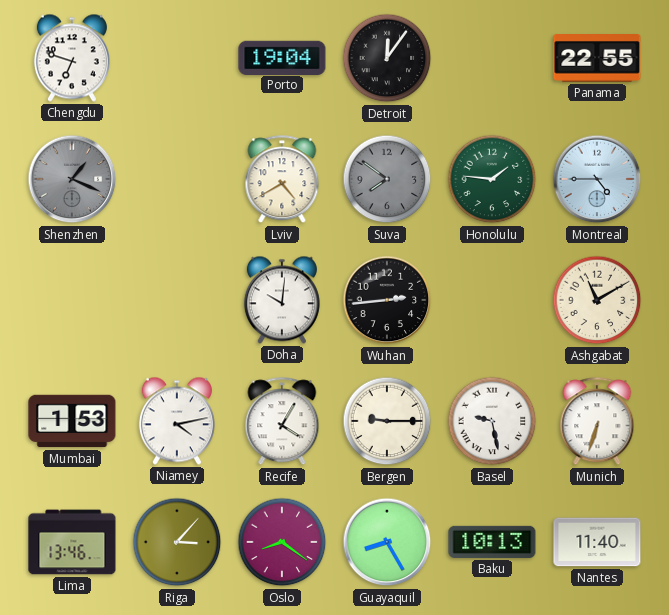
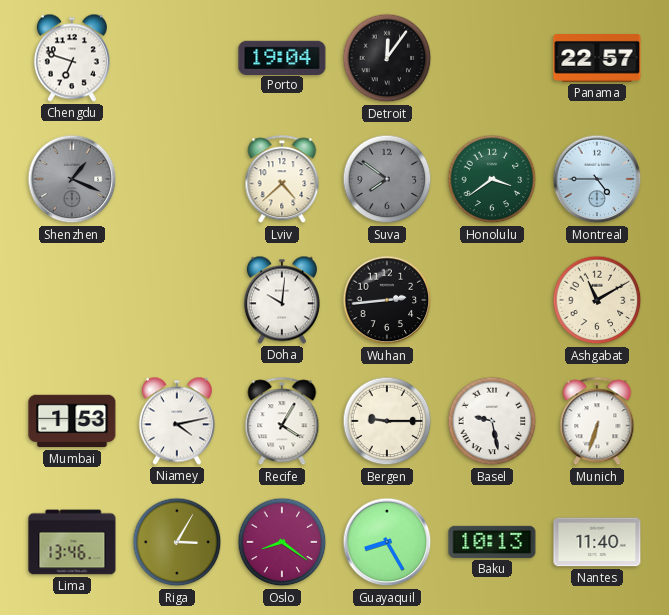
Panama: 22:55 -> 22:57 (597, 59)
Lviv: 4:40 -> 4:38 (282, 180)
Honolulu: 1:46 -> 3:39 (492, 179)
Riga: 3:07 -> 3:05 (177, 542)
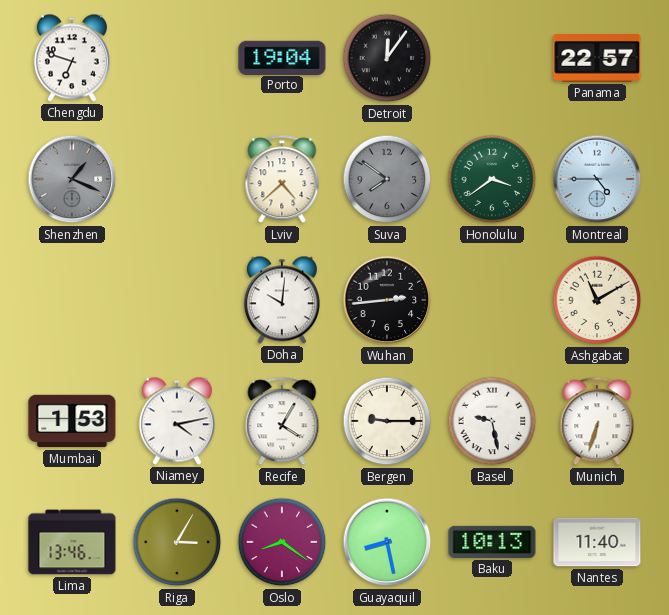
Guayaquil: 8:25 -> 8:28 (387, 542)
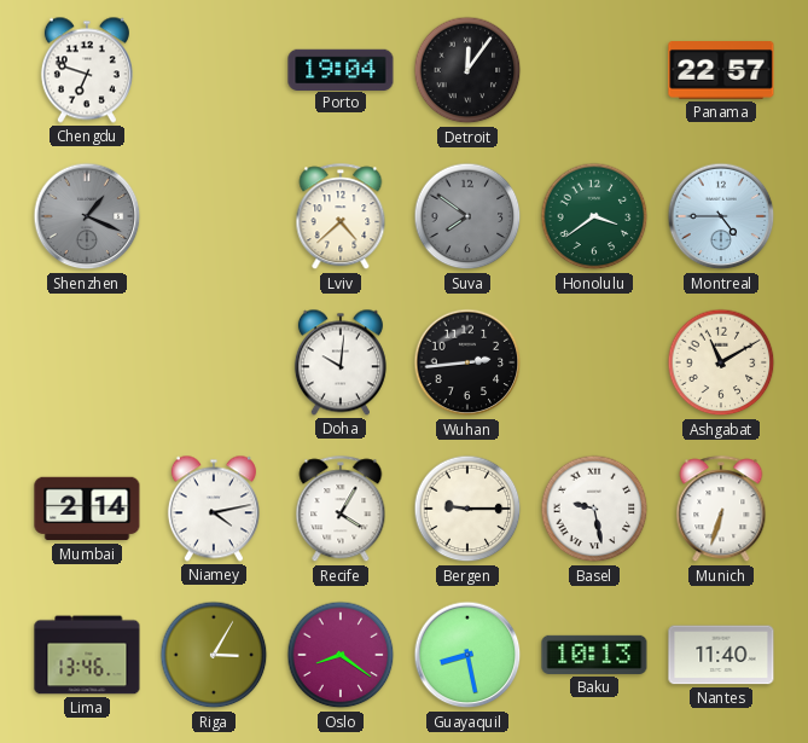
Mumbai: 1:53 -> 2:14 (87, 509)
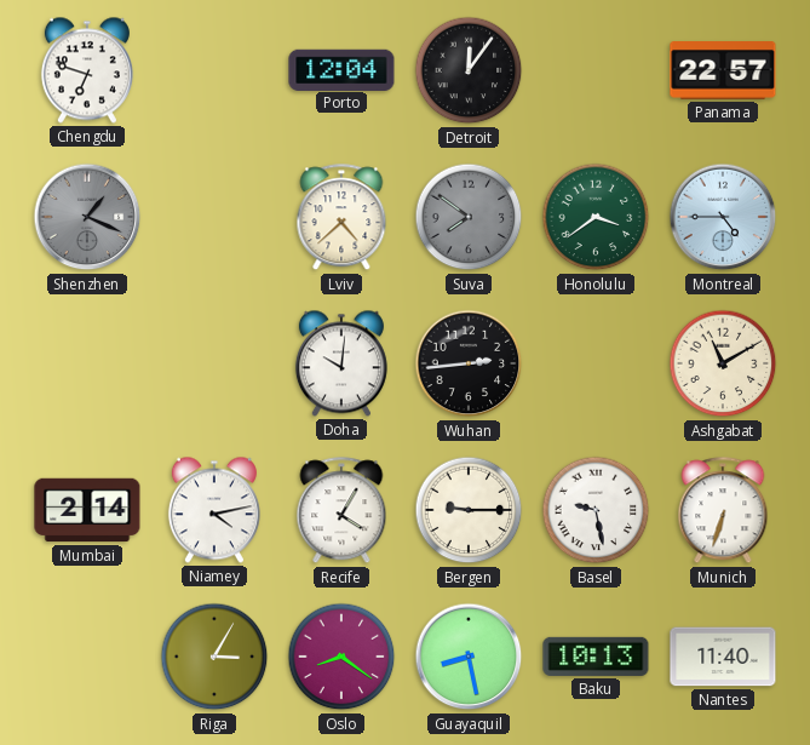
Porto: 19:04 -> 12:04 (341, 69)
Lima: 13:46 -> none (87, 655)
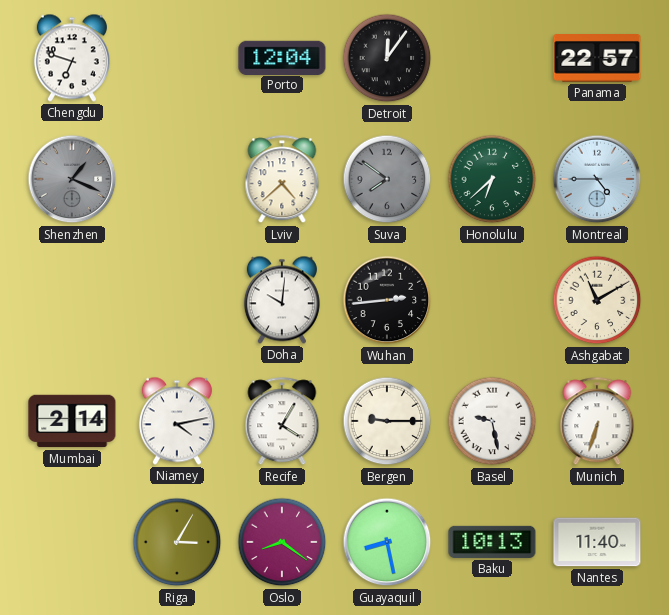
Honolulu: 3:39 -> 6:38 (492, 179)
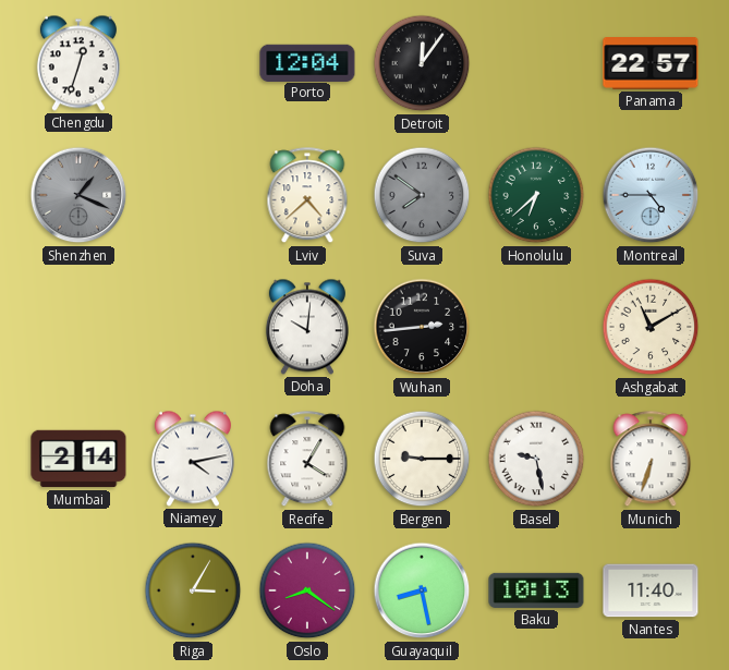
Chengdu: 6:48 -> 12:33 (78, 63)
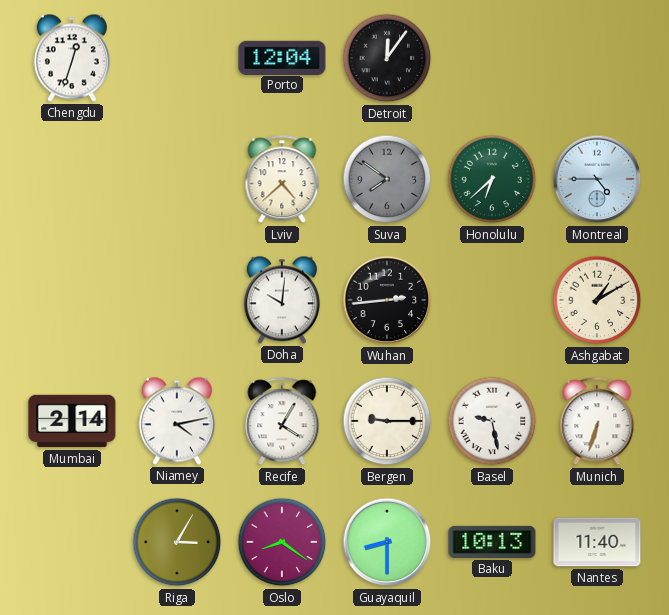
Panama: 22:57 -> none (651, 64)
Shenzhen: 1:19 -> none (78, 195)
Ashgabat: 11:10 -> 1:10 (597, 300)
Guayaquil: 8:28 -> 8:30 (387, 542)
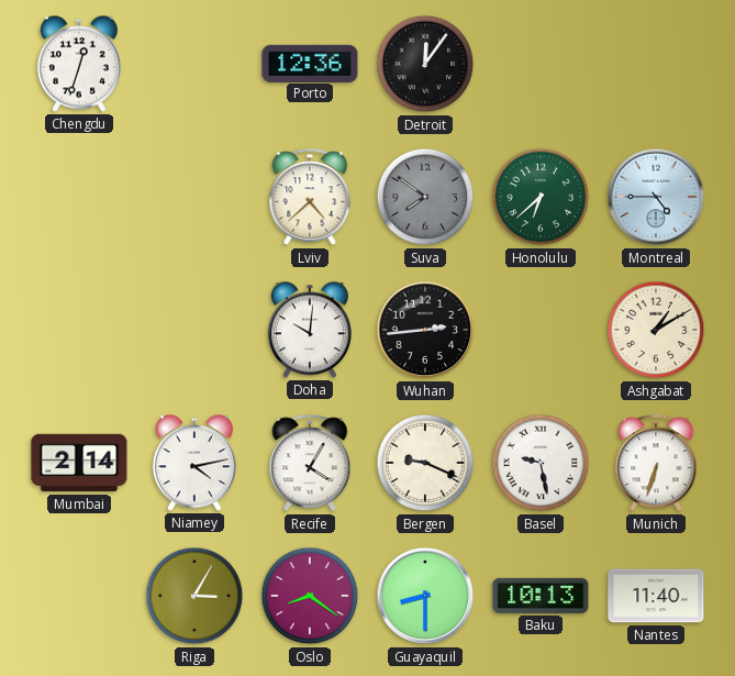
Porto: 12:04 -> 12:36 (310, 63)
Bergen: 9:15 -> 9:19 (425, 463)
